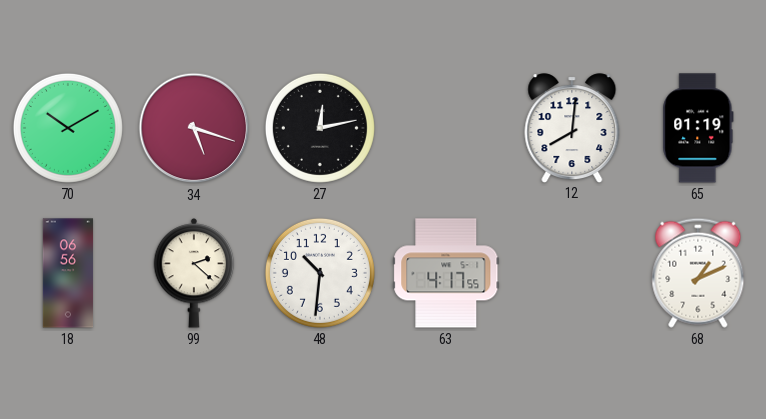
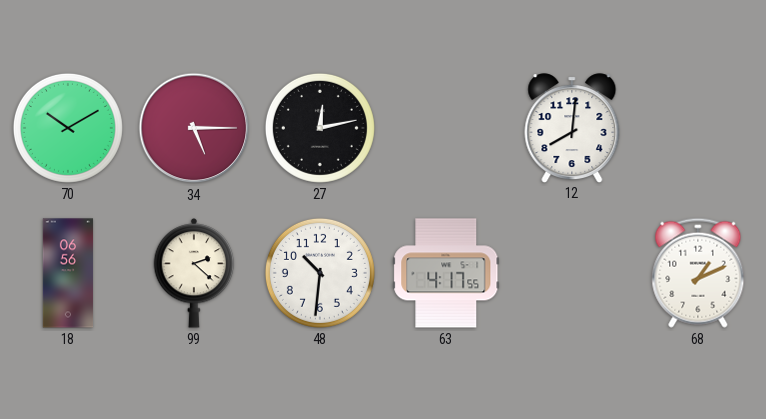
34: 5:18 -> 5:15 (194, 128)
65: 01:19 -> none (698, 128)
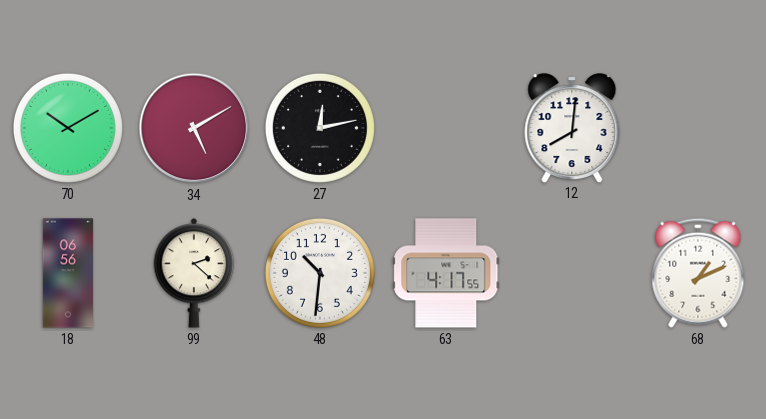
34: 5:15 -> 5:10 (194, 128)
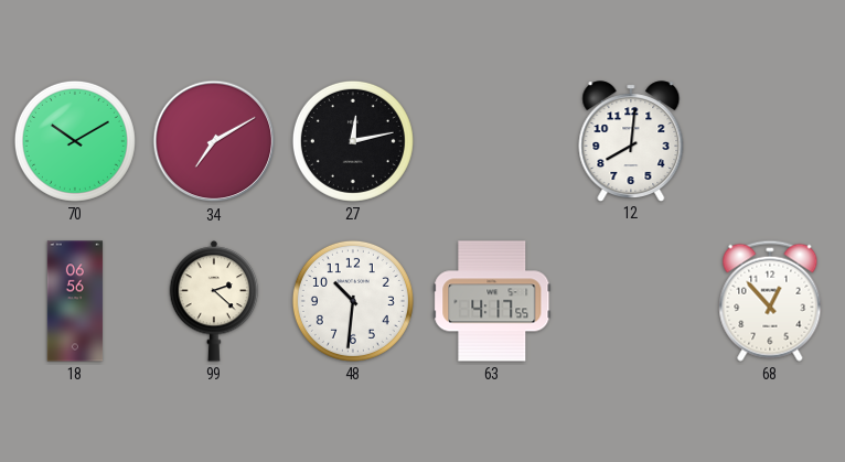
34: 5:10 -> 7:10 (214, 141)
68: 1:11 -> 12:53 (770, 301)
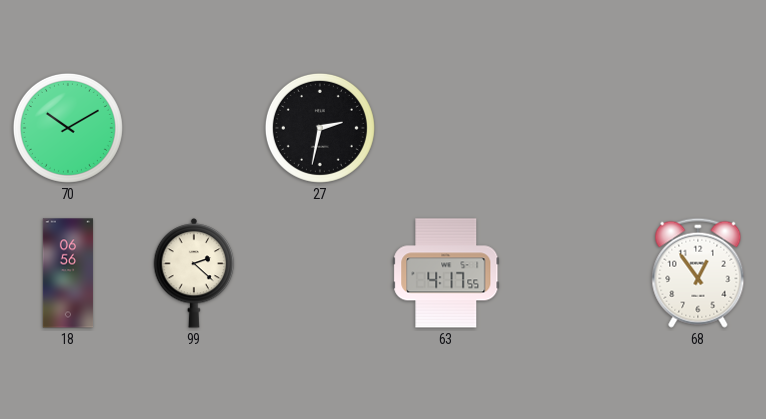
34: 7:10 -> none (214, 141)
27: 12:13 -> 2:32 (320, 128)
12: 8:01 -> none (631, 141)
48: 10:31 -> none (353, 301)
68: 12:53 -> 12:54 (698, 273)
